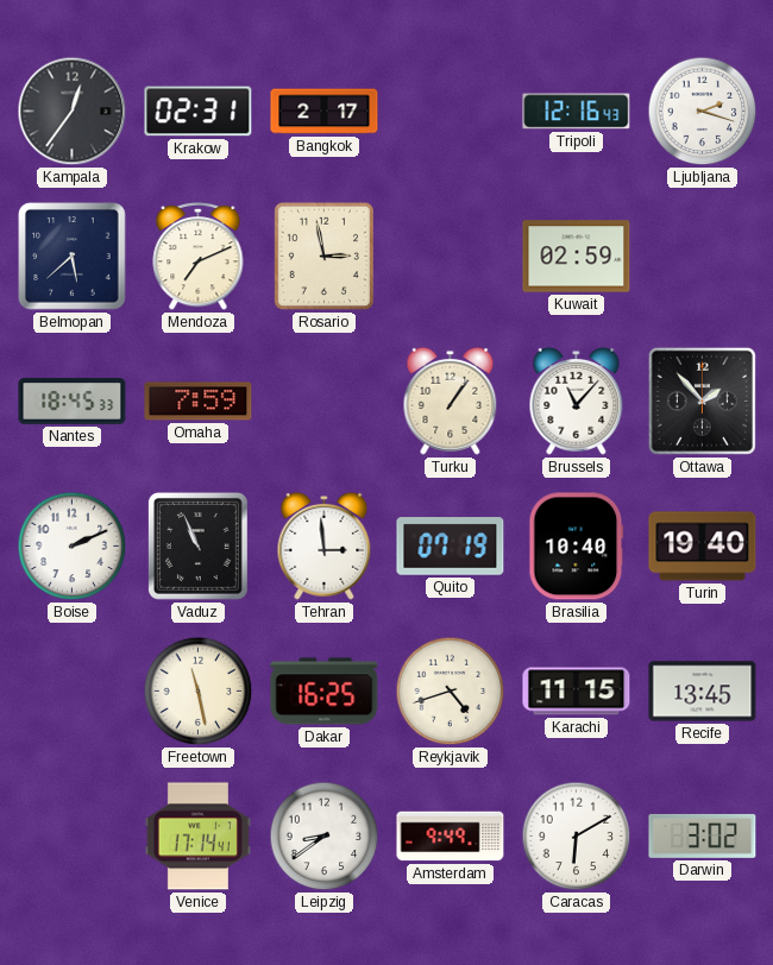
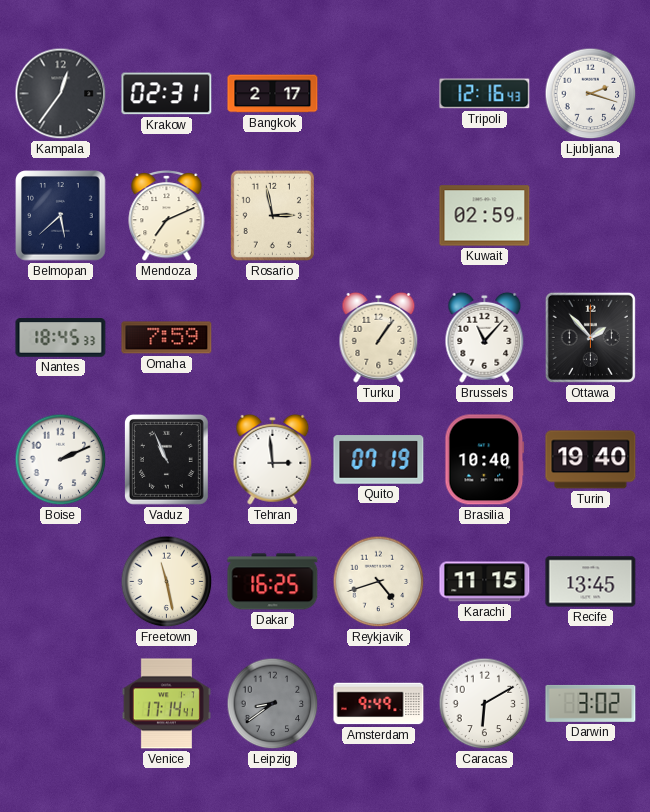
Leipzig dial: white -> grey (273, 704)
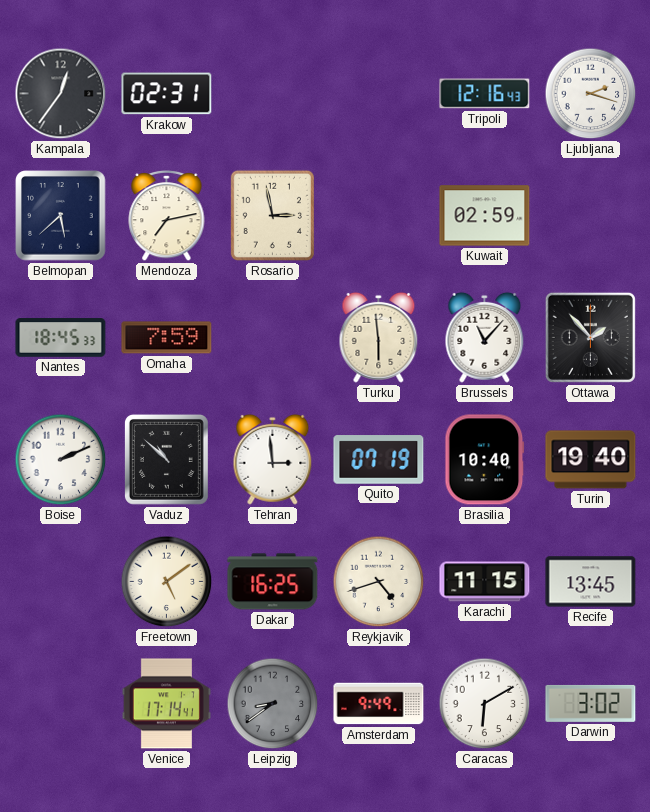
Bangkok: 2:17 -> none (273, 94)
Mendoza: 7:11 -> 7:13 (167, 215)
Turku: 1:06 -> 5:59 (379, 337)
Vaduz: 10:56 -> 10:52 (166, 459)
Freetown: 11:28 -> 5:09 (167, 582)
